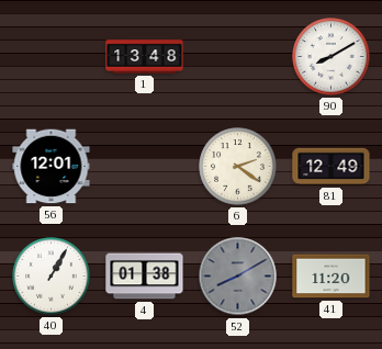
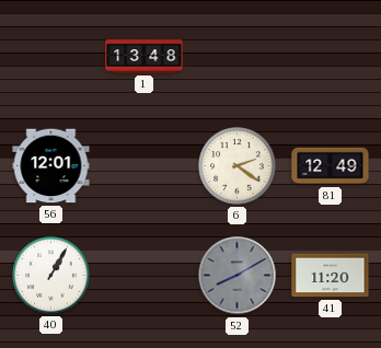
90: 8:10 -> none (332, 57)
4: 01:38 -> none (145, 277)
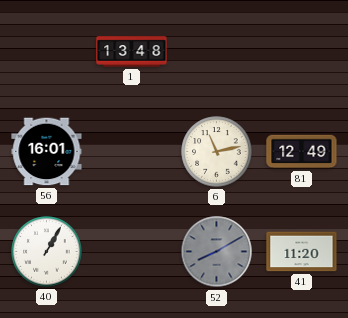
56: 12:01 -> 16:01 (47, 152)
6: 2:21 -> 11:13 (217, 152)
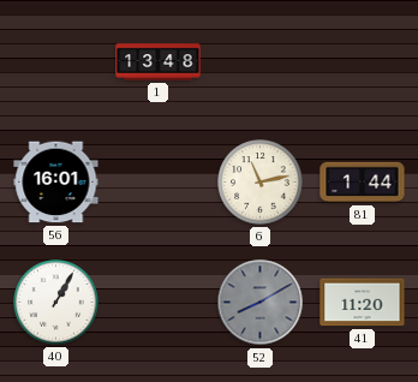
81: 12:49 -> 1:44 (363, 183)
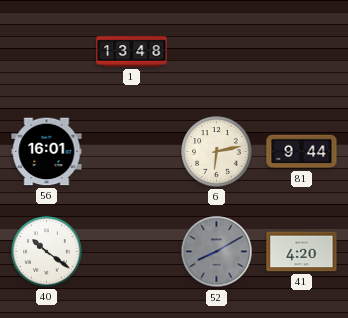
6: 11:13 -> 6:13 (217, 152)
81: 1:44 -> 9:44 (302, 152)
40: 1:05 -> 10:21 (47, 252)
41: 11:20 -> 4:20 (302, 252)
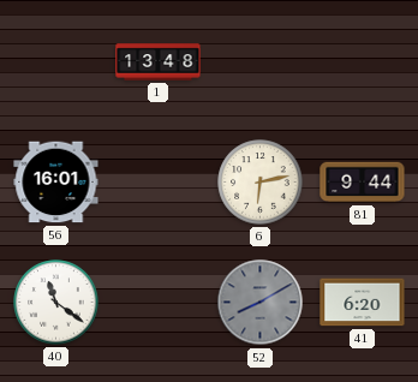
40: 10:21 -> 11:21 (56, 303)
41: 4:20 -> 6:20 (363, 303)
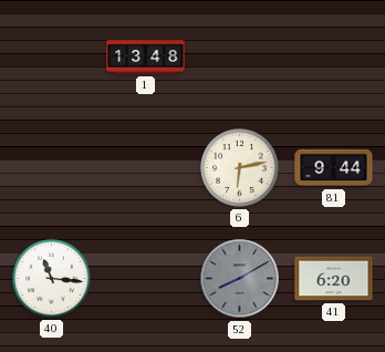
56: 16:01 -> none (56, 183)
40: 11:21 -> 11:16 (52, 279)
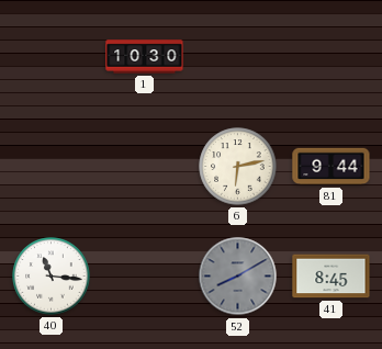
1: 13:48 -> 10:30 (145, 57)
41: 6:20 -> 8:45 (332, 277)
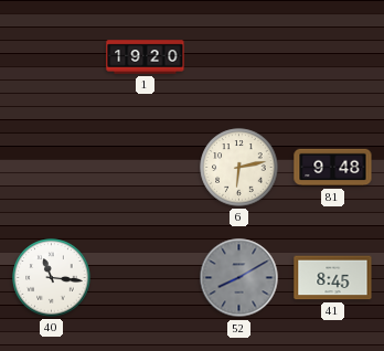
1: 10:30 -> 19:20 (146, 57)
81: 9:44 -> 9:48 (333, 168)
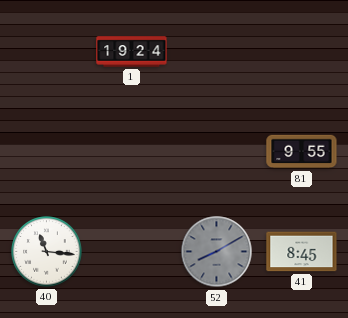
1: 19:20 -> 19:24 (132, 52)
6: 6:13 -> none (239, 168)
81: 9:48 -> 9:55 (302, 152)
